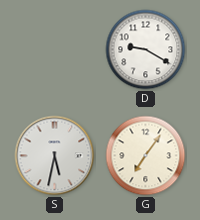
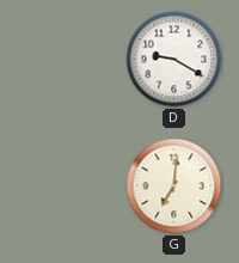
S: 5:32 -> none (55, 156)
G: 7:06 -> 7:01 (174, 186)
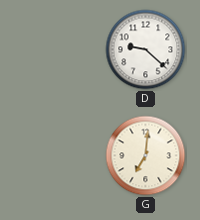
D: 9:20 -> 9:22 (146, 50)
